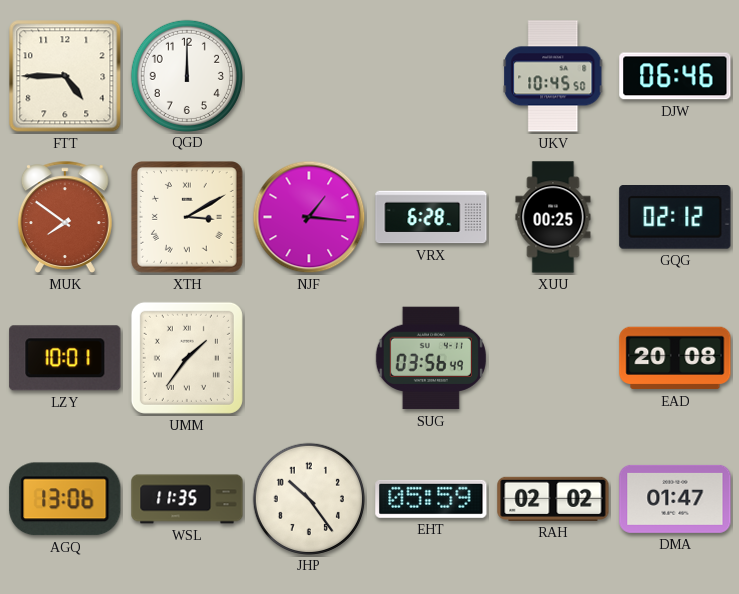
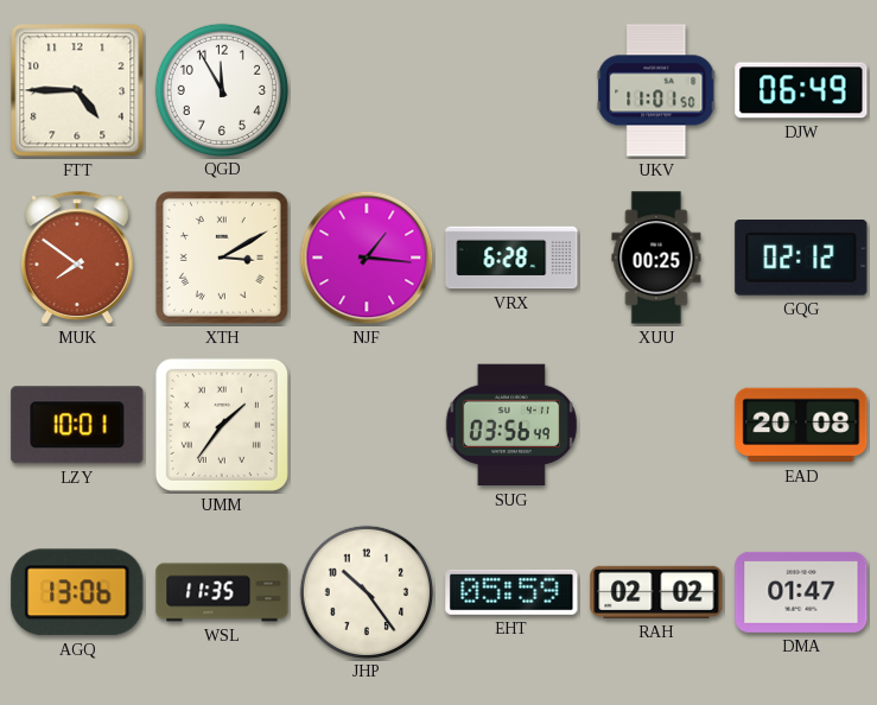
QGD: 12:00 -> 11:55 (221, 89)
UKV: 10:45 -> 11:01 (656, 90)
DJW: 06:46 -> 06:49 (801, 90)
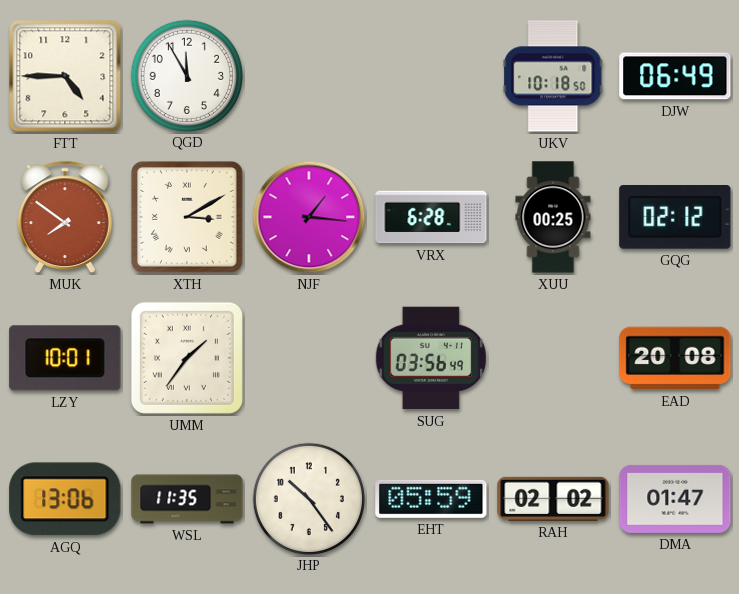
UKV: 11:01 -> 10:18 (553, 76)
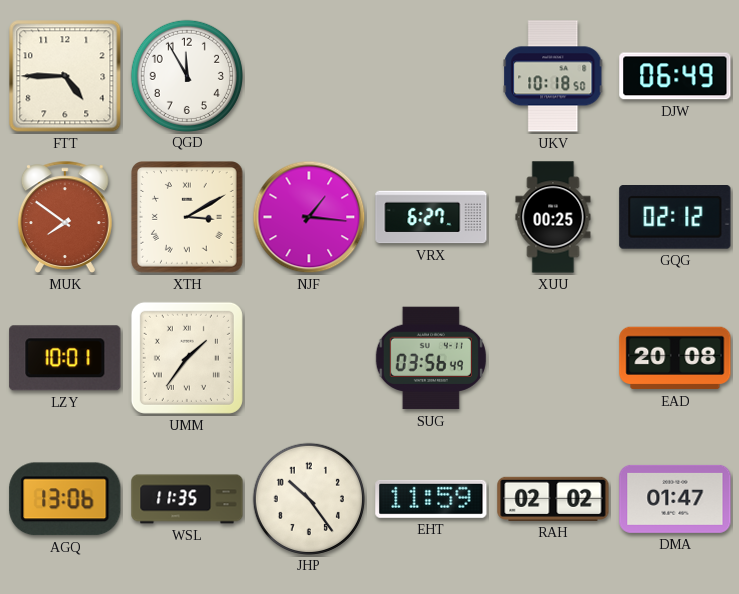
VRX: 6:28 -> 6:27 (431, 217)
EHT: 05:59 -> 11:59 (431, 499)
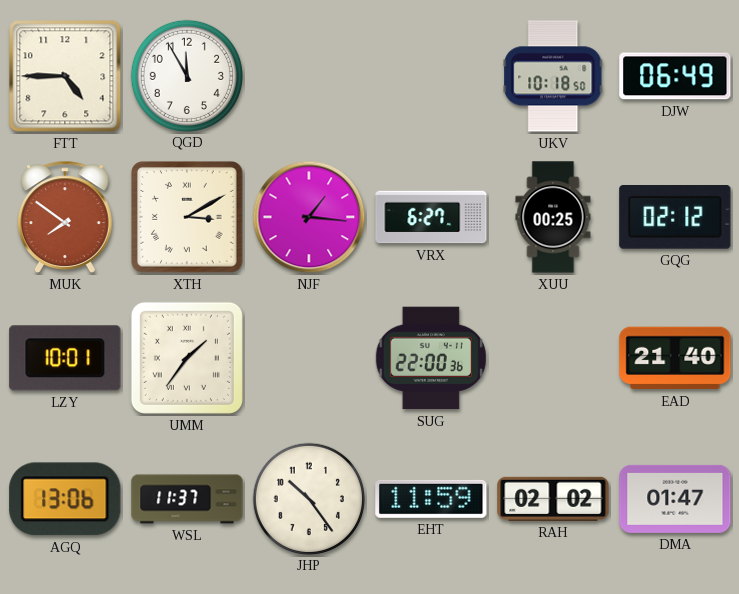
SUG: 03:56 -> 22:00 (431, 358)
EAD: 20:08 -> 21:40 (675, 358)
WSL: 11:35 -> 11:37 (187, 499)
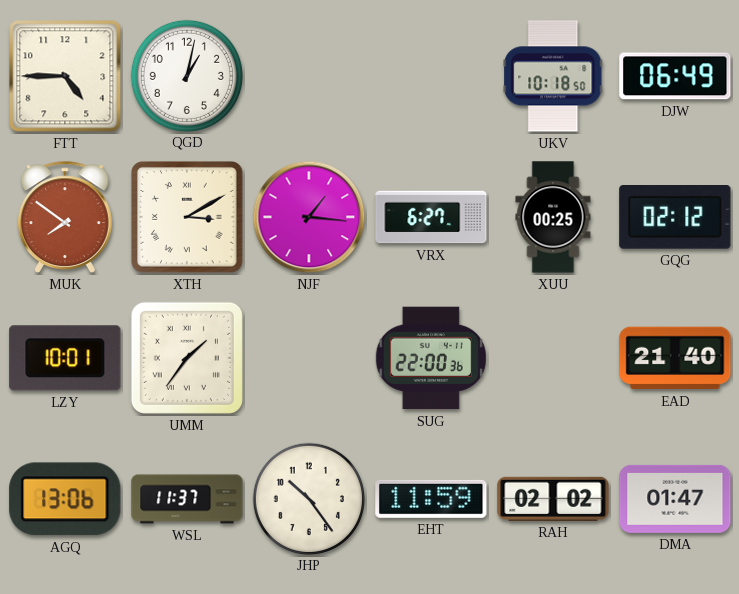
QGD: 11:55 -> 1:02 (186, 75)
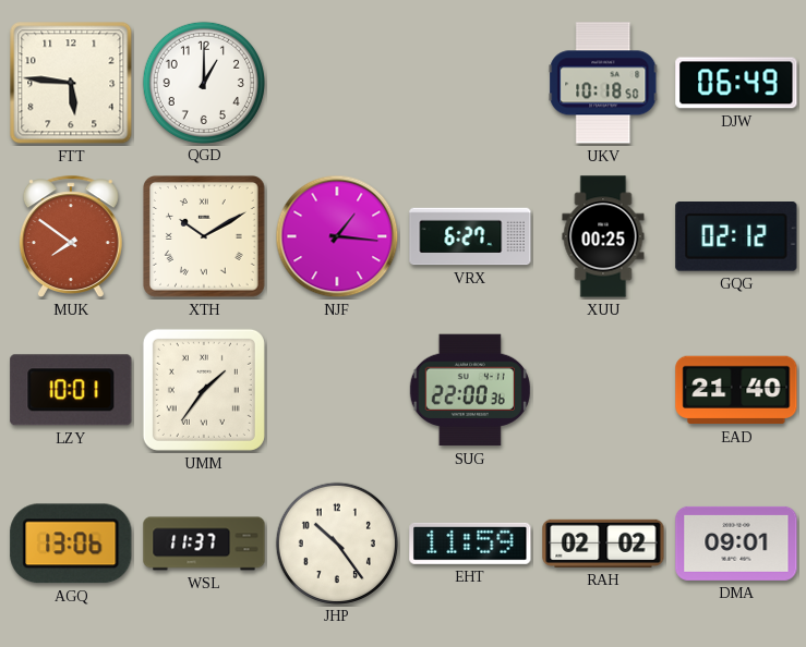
FTT: 4:45 -> 5:46 (71, 83)
QGD: 1:02 -> 1:00 (203, 82)
XTH: 3:10 -> 10:10 (205, 237)
DMA: 01:47 -> 09:01 (736, 544)
